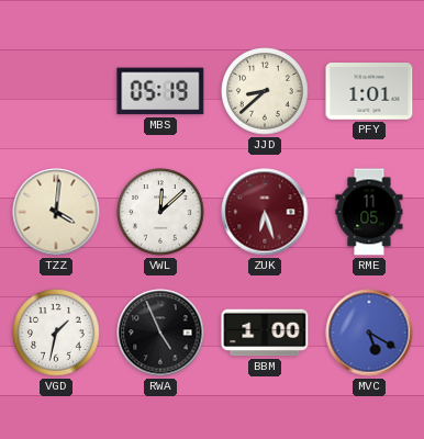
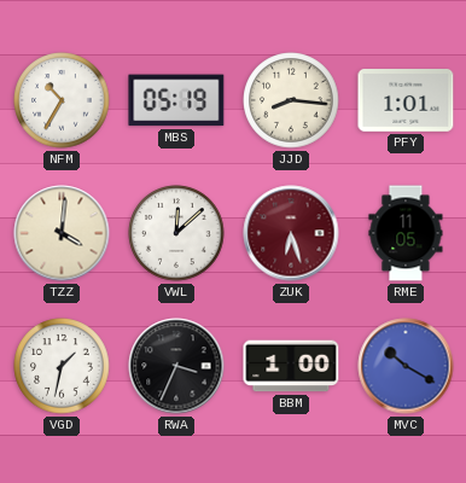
NFM: none -> 10:35 (62, 100)
JJD: 8:38 -> 8:16 (291, 100)
RWA: 4:56 -> 3:34 (176, 366)
MVC: 5:20 -> 10:20 (406, 366)
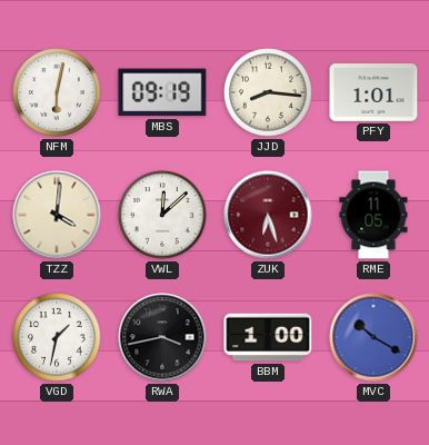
NFM: 10:35 -> 6:02 (57, 92)
MBS: 05:19 -> 09:19 (162, 92)
RWA: 3:34 -> 3:43 (162, 337)
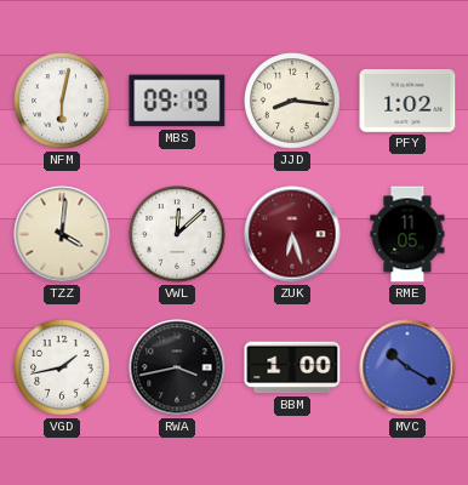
PFY: 1:01 -> 1:02 (407, 102)
VGD: 1:32 -> 1:43 (62, 367)
